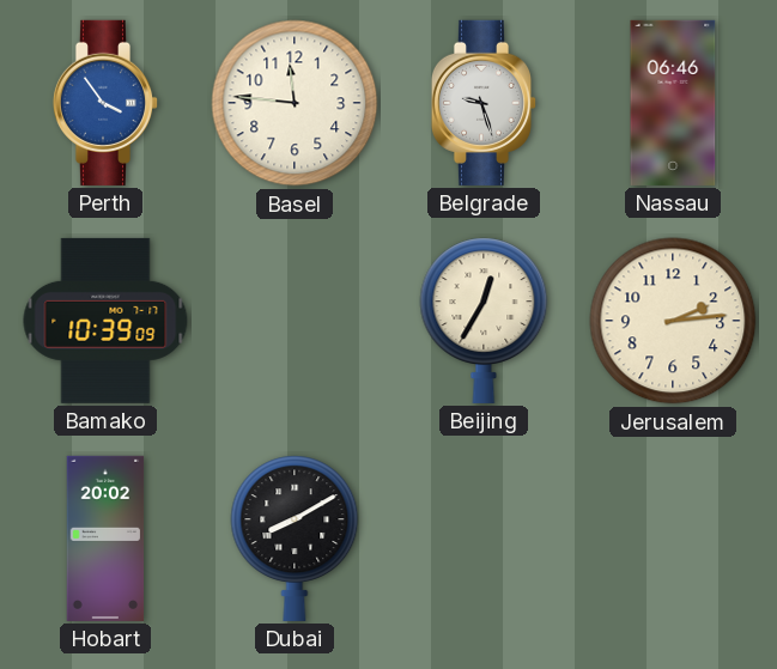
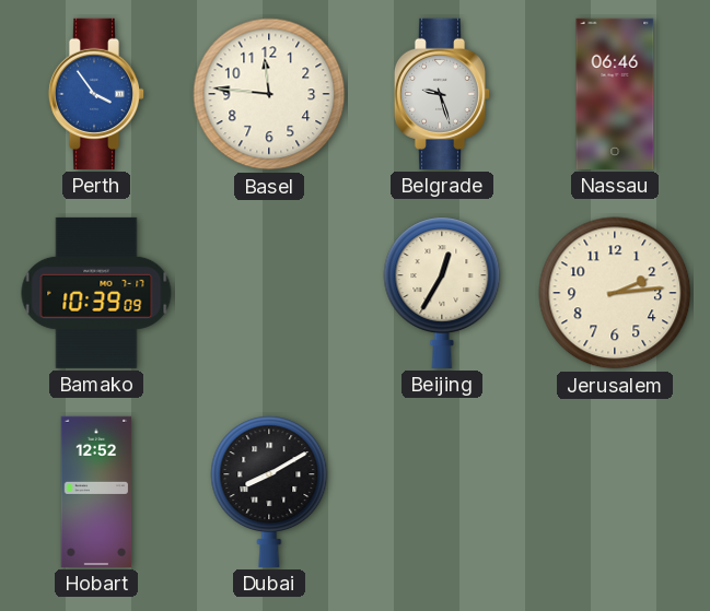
Hobart: 20:02 -> 12:52 (96, 492)
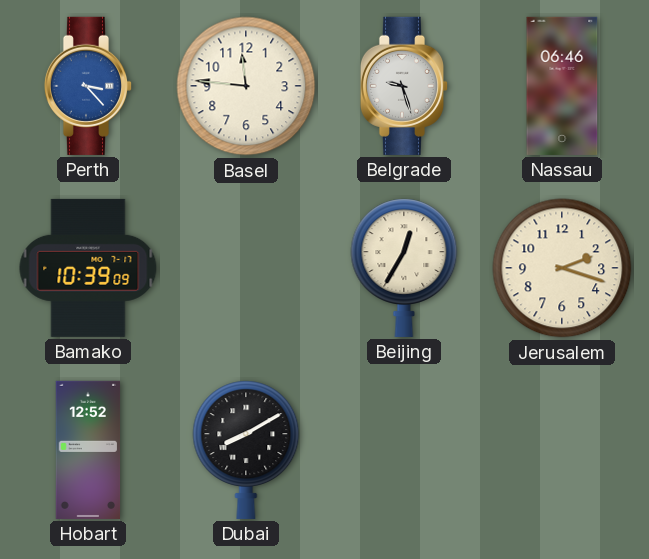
Perth: 3:54 -> 3:23 (88, 86)
Jerusalem: 2:14 -> 2:18 (562, 268)
